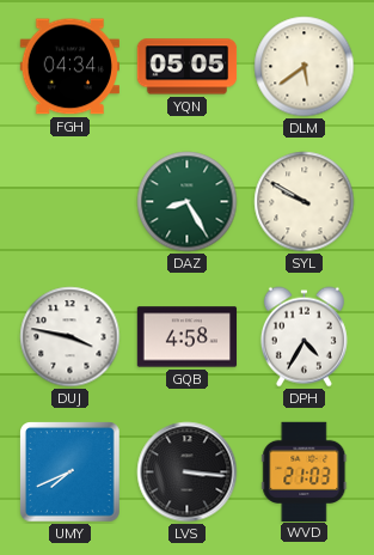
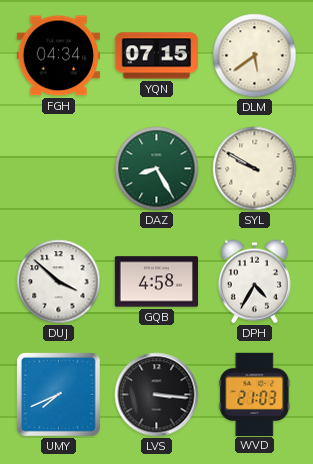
YQN: 05:05 -> 07:15 (157, 56)
DUJ: 3:47 -> 3:52 (59, 282)
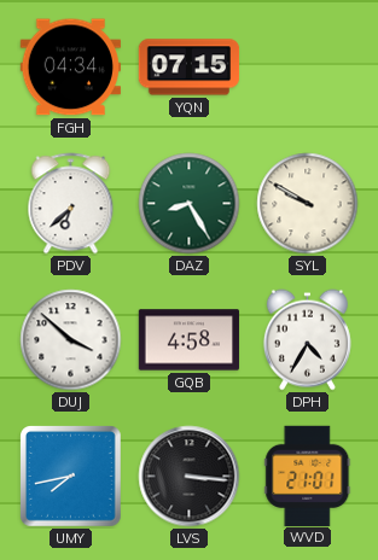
DLM: 5:39 -> none (255, 56)
PDV: none -> 6:38 (71, 204)
UMY: 7:41 -> 7:43 (71, 477)
WVD: 21:03 -> 21:01 (308, 476)
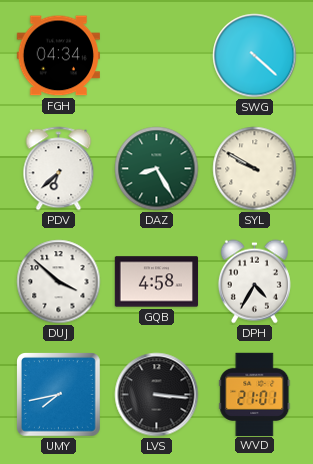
YQN: 07:15 -> none (190, 68)
SWG: none -> 4:22 (255, 56)
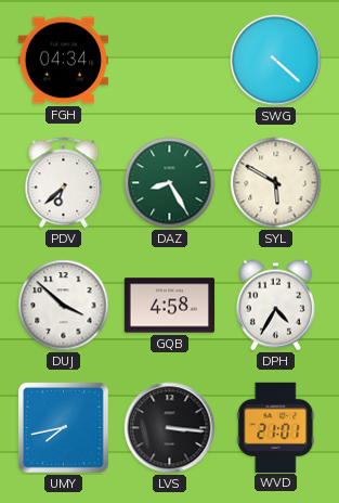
SYL: 9:50 -> 5:50 (276, 183)
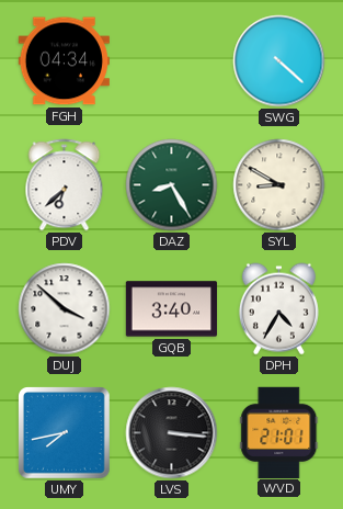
SYL: 5:50 -> 8:50 (279, 185)
GQB: 4:58 -> 3:40 (172, 309)
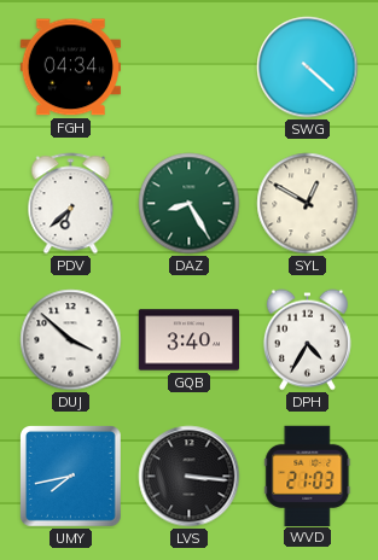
SYL: 8:50 -> 12:50 (308, 204)
WVD: 21:01 -> 21:03 (308, 476)
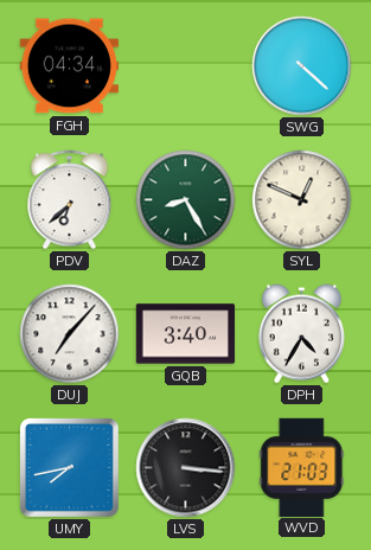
SYL: 12:50 -> 12:49 (302, 200)
DUJ: 3:52 -> 7:07 (70, 334)
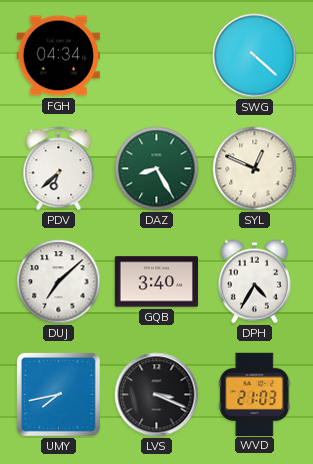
DUJ: 7:07 -> 7:08 (59, 282)
LVS: 3:16 -> 3:19 (157, 395)
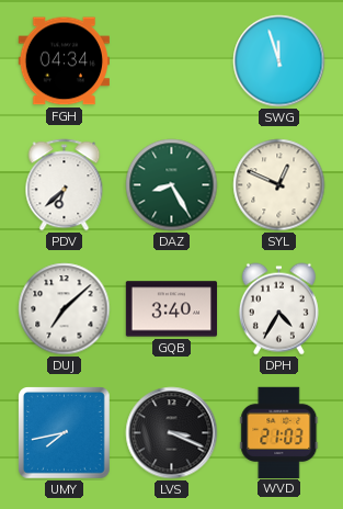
SWG: 4:22 -> 11:57 (279, 61)
